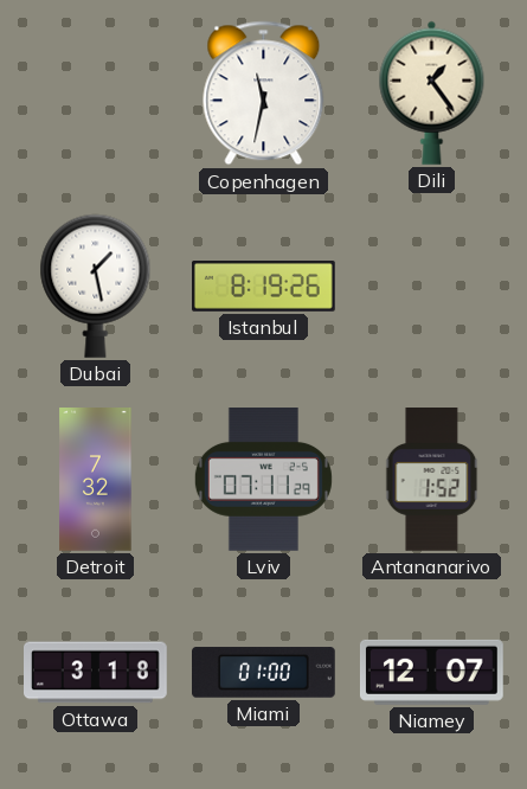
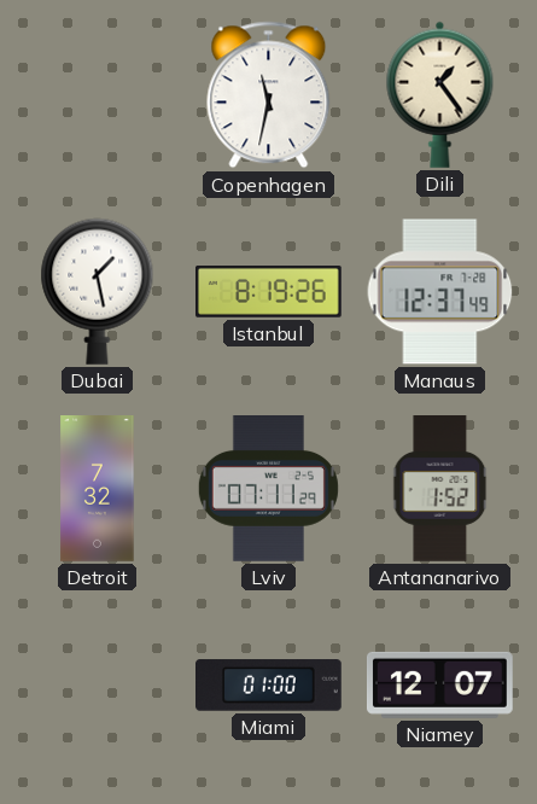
Manaus: none -> 12:37 (440, 292)
Ottawa: 3:18 -> none (96, 673)
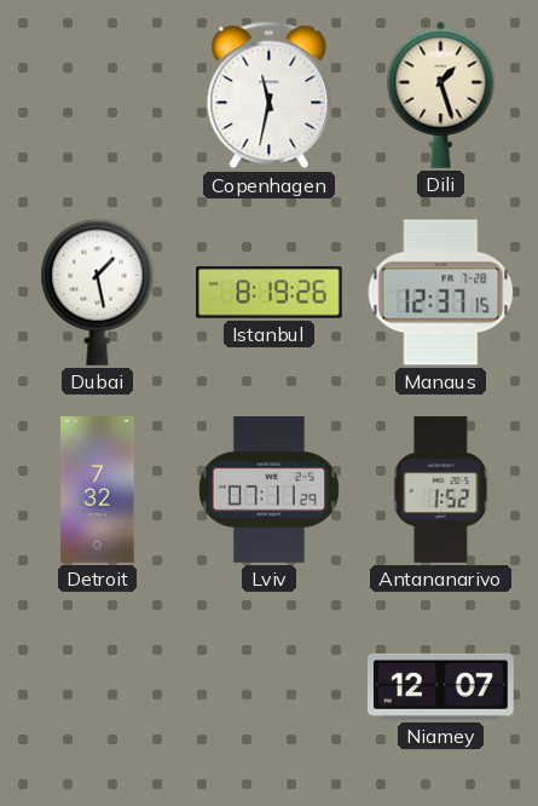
Dili: 1:24 -> 1:27 (441, 94)
Manaus: 12:37:49 -> 12:37:15 (441, 293)
Miami: 01:00 -> none (269, 686)
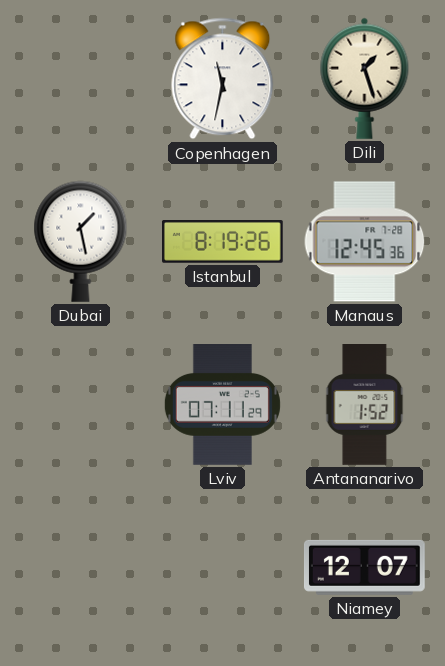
Manaus: 12:37 -> 12:45 (365, 242)
Detroit: 7:32 -> none (98, 490)
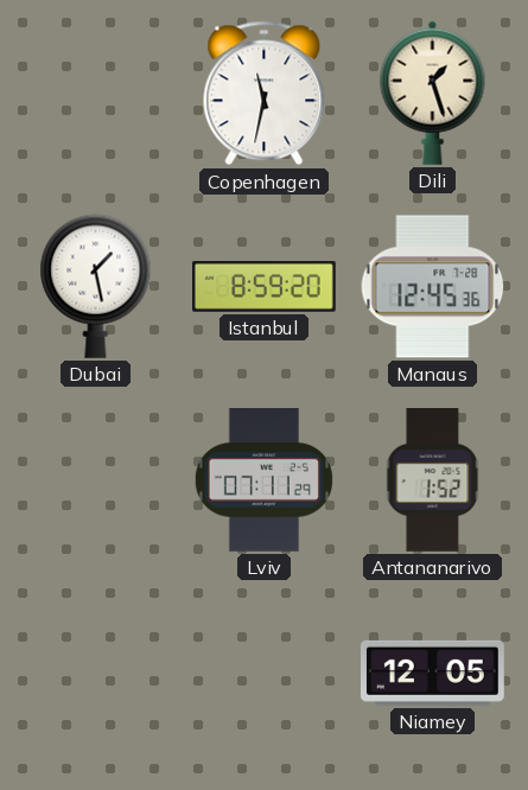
Istanbul: 8:19 -> 8:59 (265, 287)
Niamey: 12:07 -> 12:05 (432, 673)
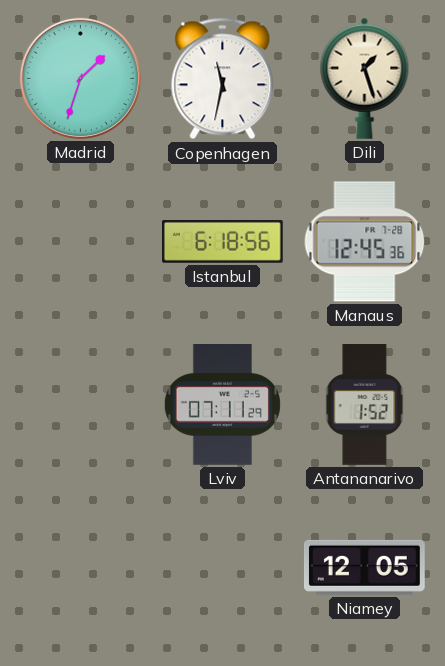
Madrid: none -> 1:33 (80, 78)
Dubai: 1:28 -> none (96, 286)
Istanbul: 8:59 -> 6:18 (223, 242)
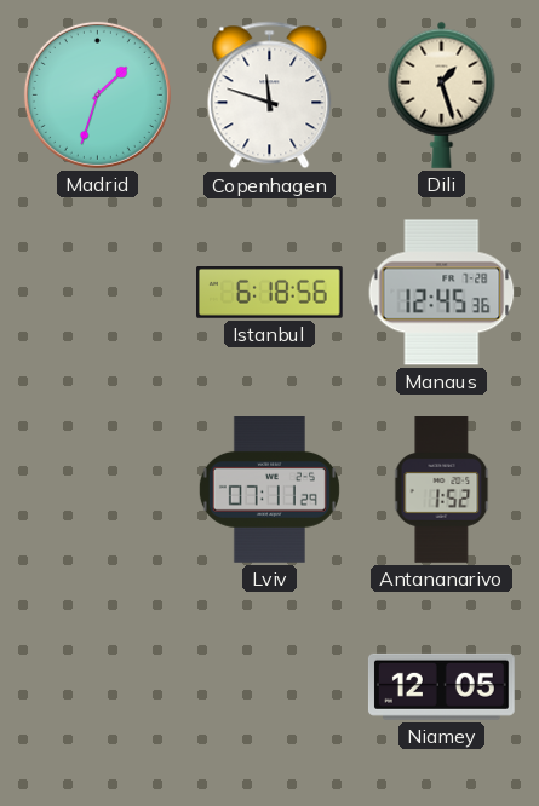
Copenhagen: 11:32 -> 11:48 (270, 96)
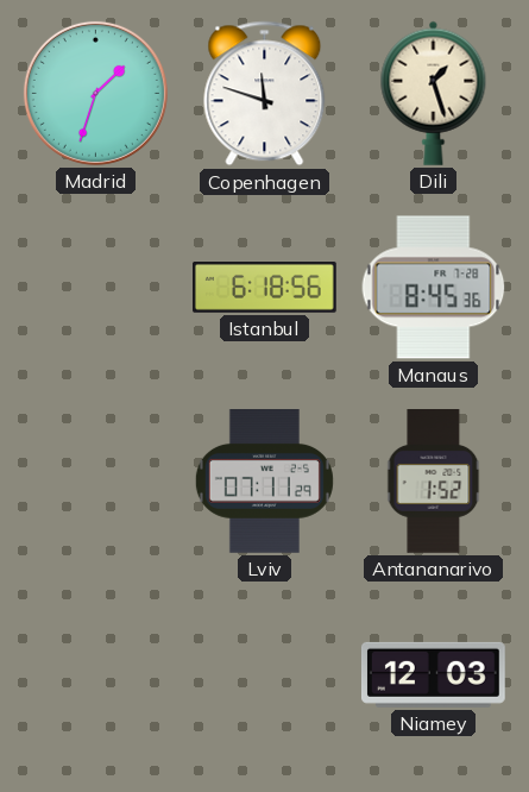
Manaus: 12:45 -> 8:45 (434, 288)
Niamey: 12:05 -> 12:03 (433, 674)
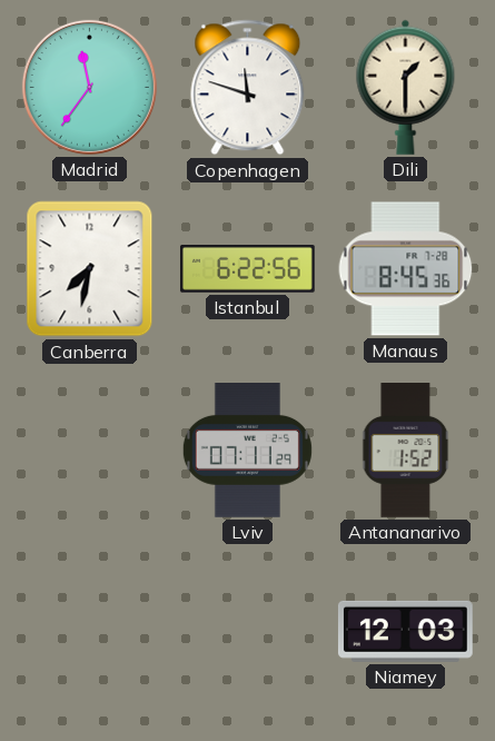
Madrid: 1:33 -> 11:36 (89, 87)
Dili: 1:27 -> 1:30 (406, 87)
Canberra: none -> 7:32 (90, 269)
Istanbul: 6:18 -> 6:22 (248, 269)
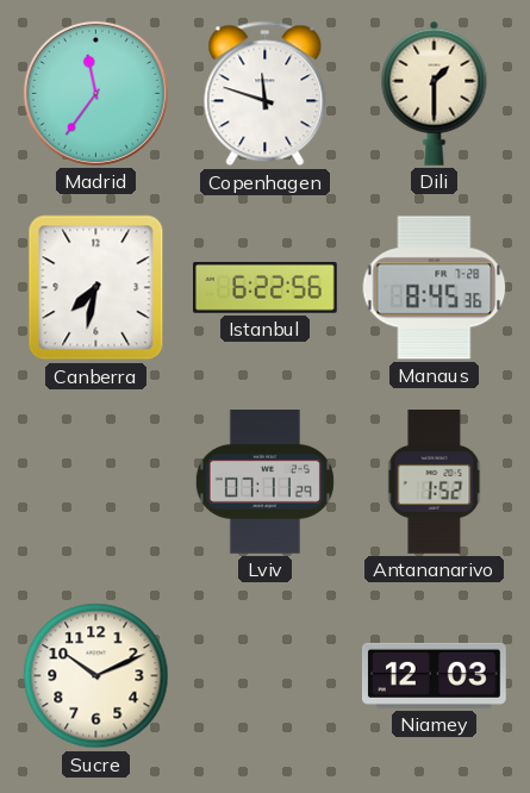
Sucre: none -> 10:11 (96, 676)
